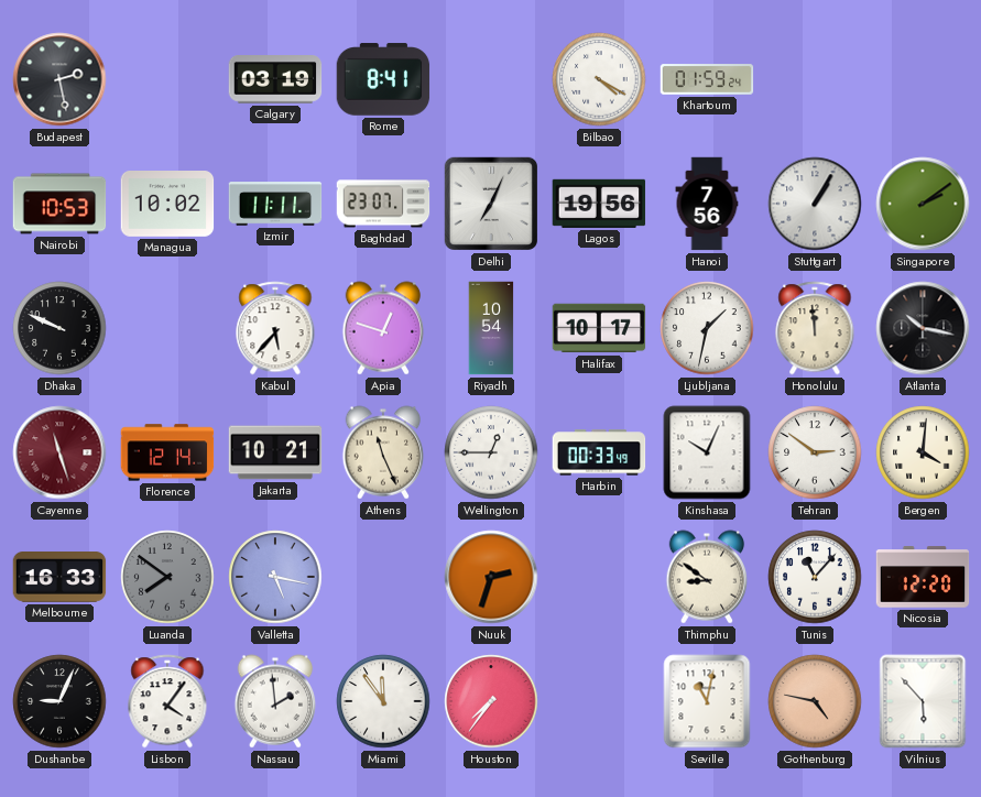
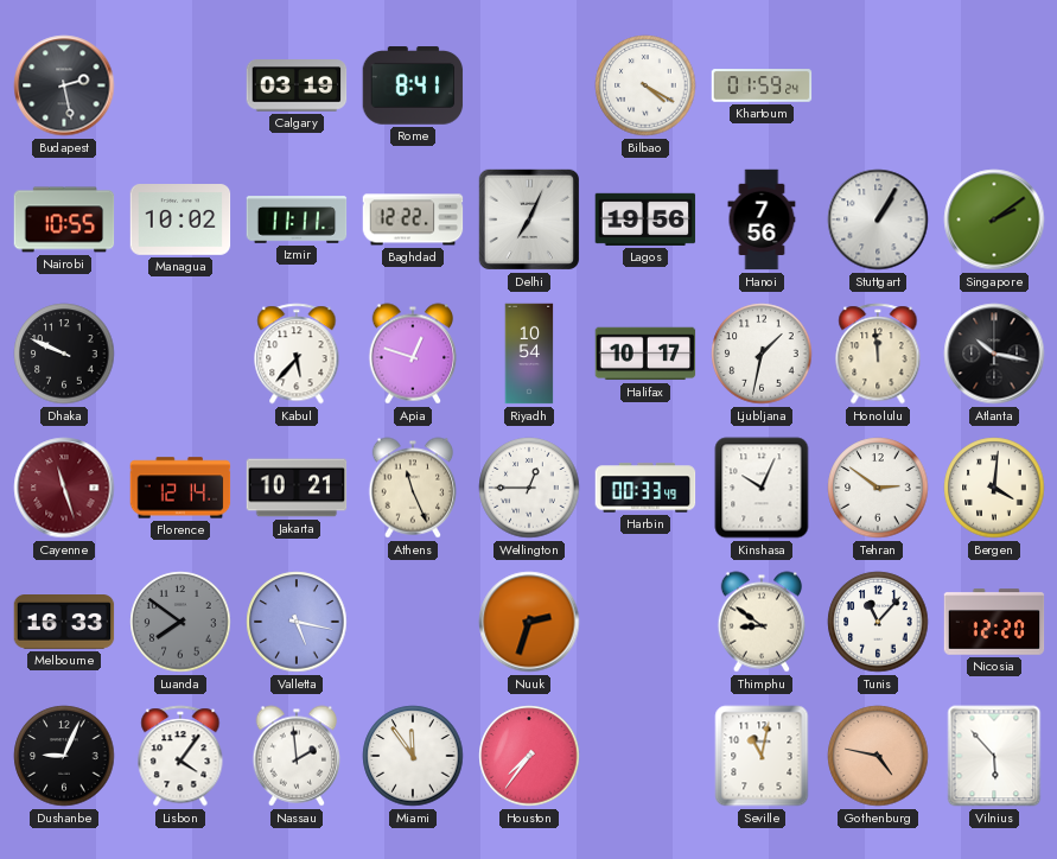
Nairobi: 10:53 -> 10:55 (64, 219)
Baghdad: 23:07 -> 12:22 (413, 219)
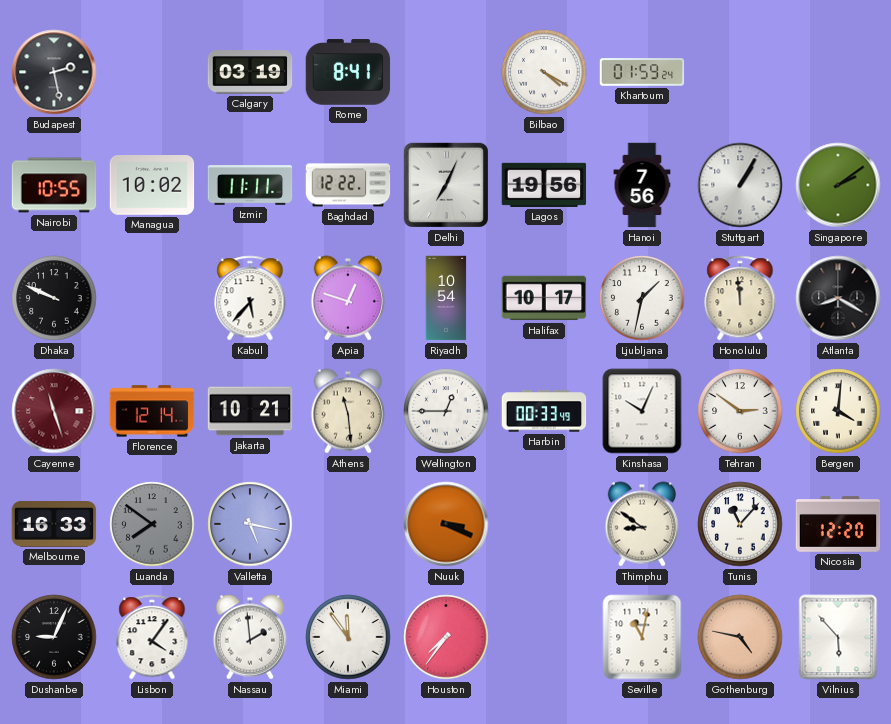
Atlanta: 10:17 -> 8:20 (838, 298)
Athens: 11:26 -> 11:29 (348, 411)
Nuuk: 2:33 -> 3:19 (446, 524)
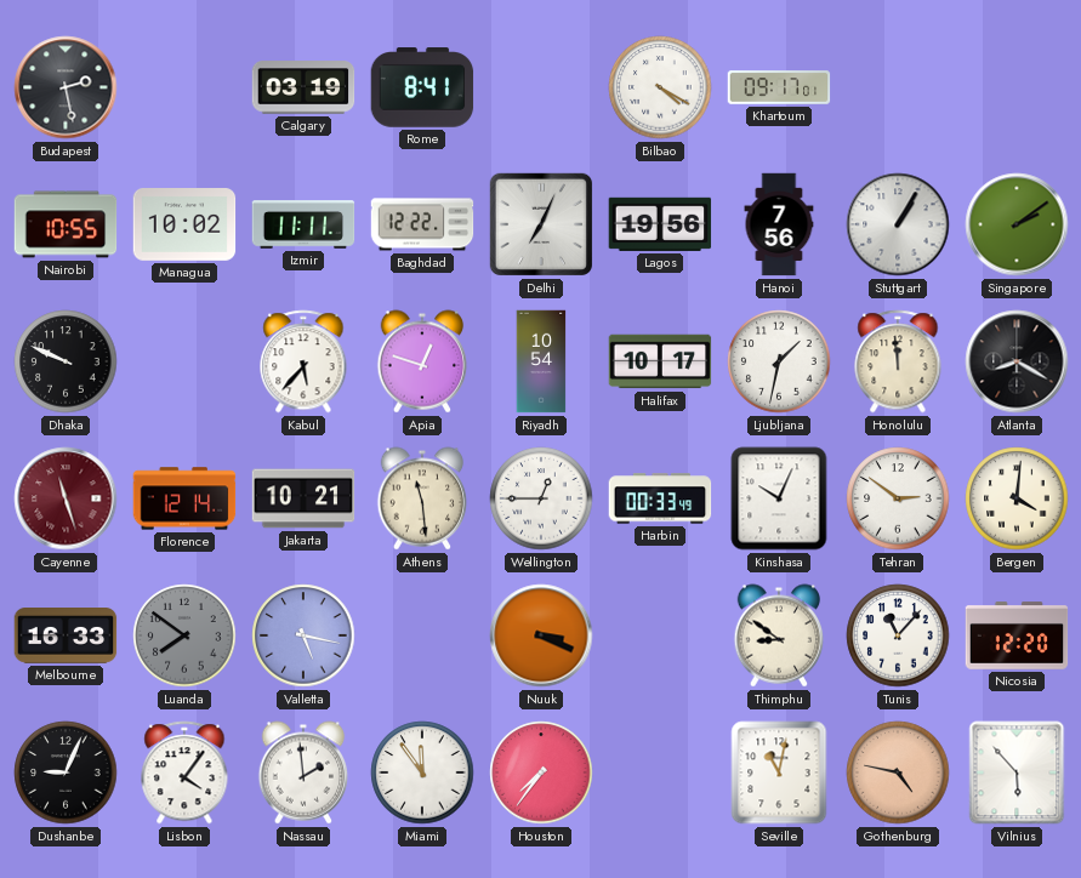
Khartoum: 01:59 -> 09:17 (779, 87)
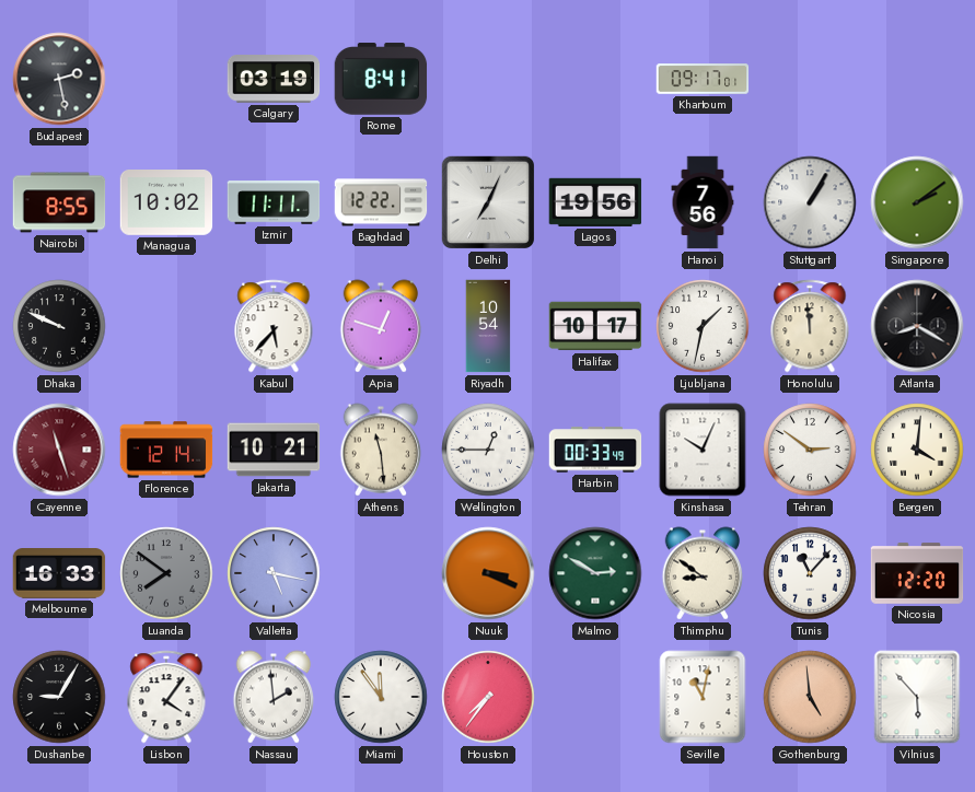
Bilbao: 4:20 -> none (660, 87)
Nairobi: 10:55 -> 8:55 (59, 202)
Malmo: none -> 2:50 (595, 573)
Dushanbe: 9:04 -> 9:05 (59, 697)
Gothenburg: 4:47 -> 4:59 (810, 697)
